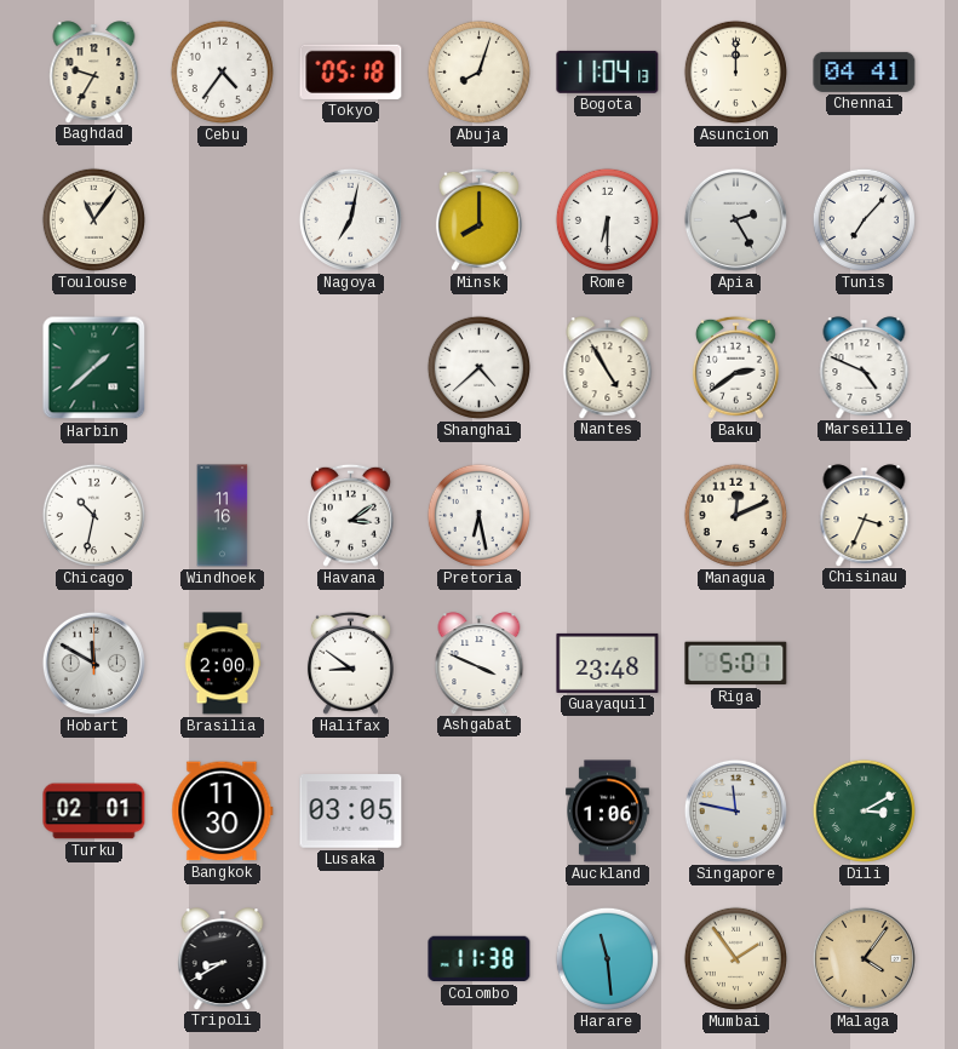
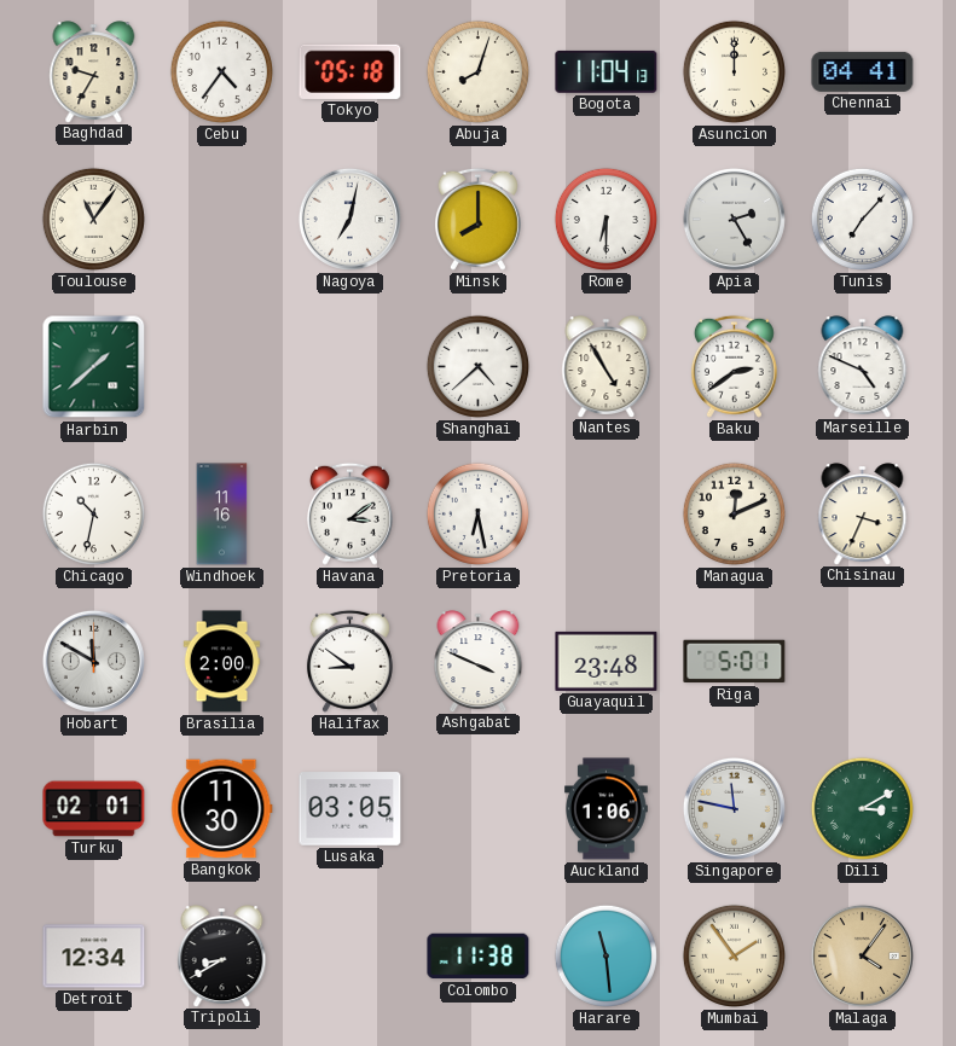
Detroit: none -> 12:34 (94, 957)
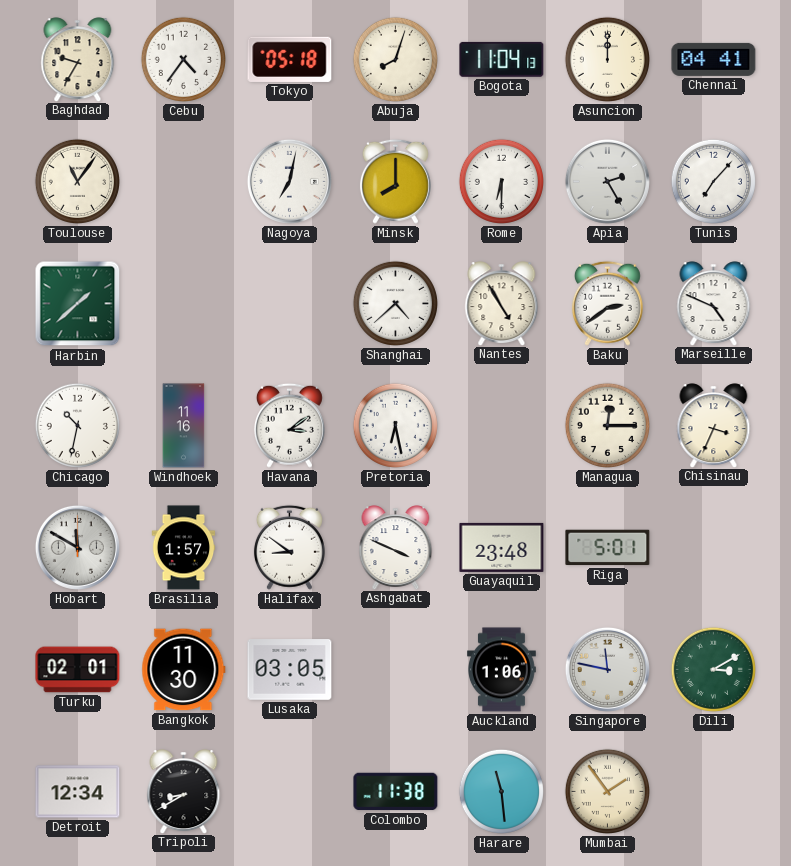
Managua: 12:11 -> 12:15 (607, 425)
Brasilia: 2:00 -> 1:57 (184, 548)
Malaga: 4:06 -> none (862, 955)
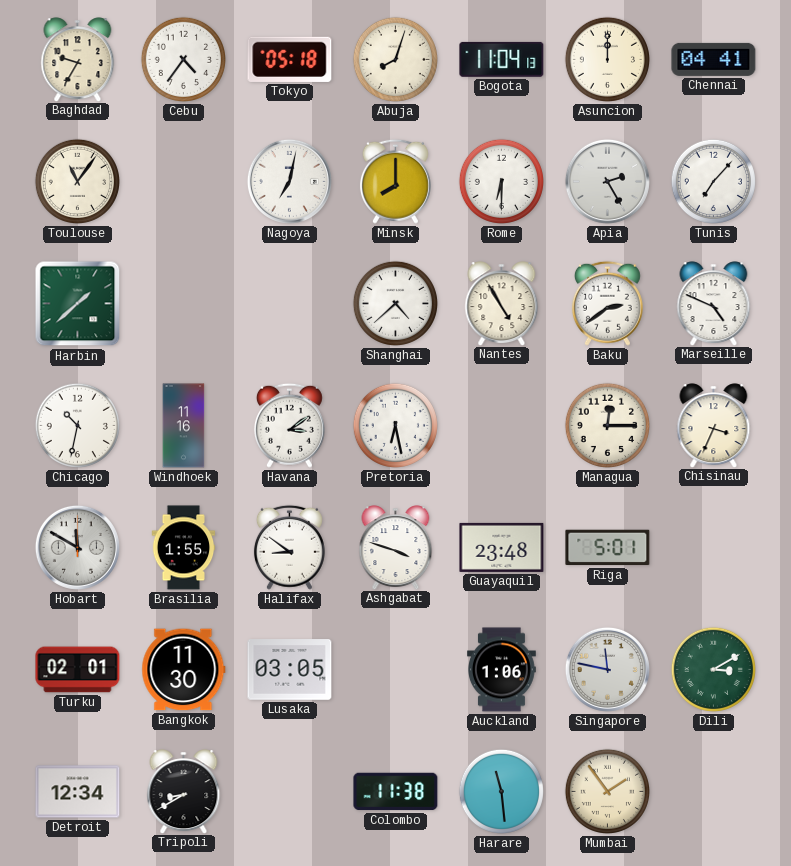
Brasilia: 1:57 -> 1:55 (184, 548)
Ashgabat: 3:49 -> 3:48 (396, 547)
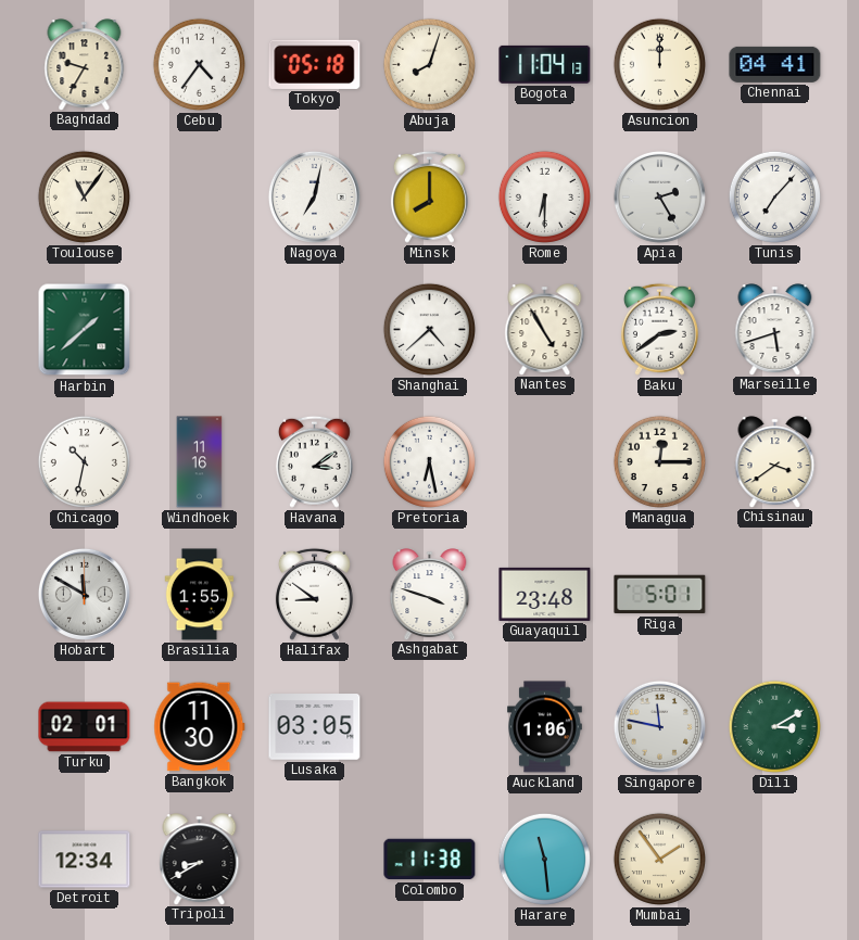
Marseille: 4:49 -> 5:42 (775, 329)
Chisinau: 3:34 -> 3:39 (775, 461)
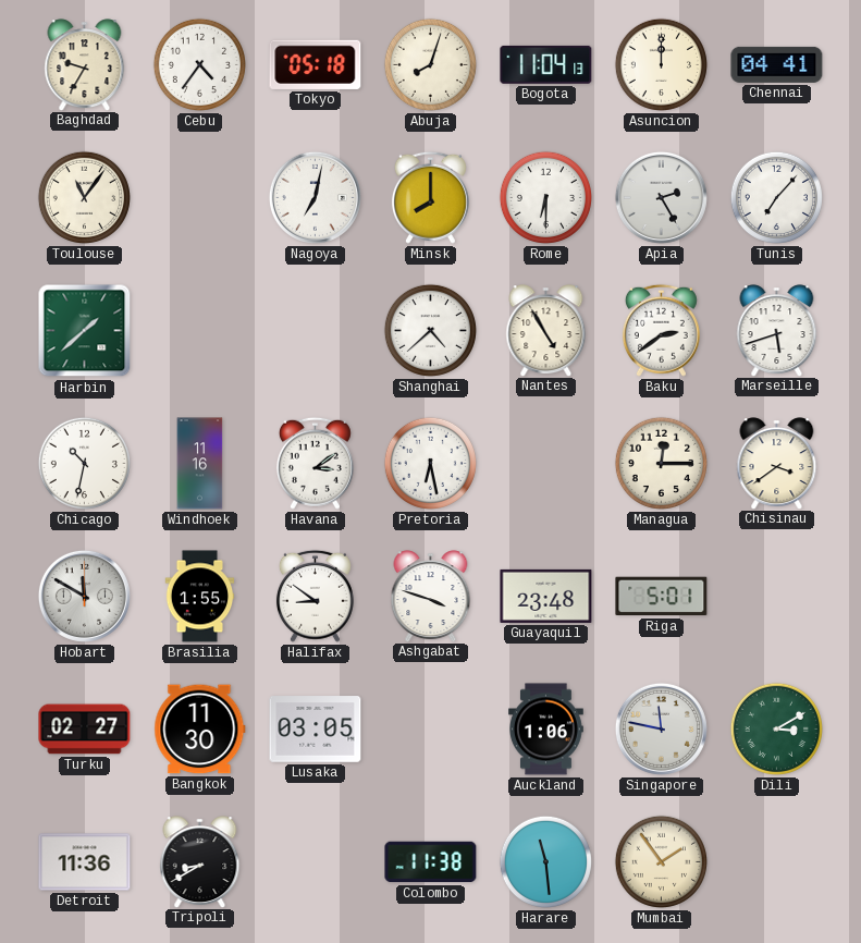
Turku: 02:01 -> 02:27 (85, 730)
Detroit: 12:34 -> 11:36 (85, 862)
